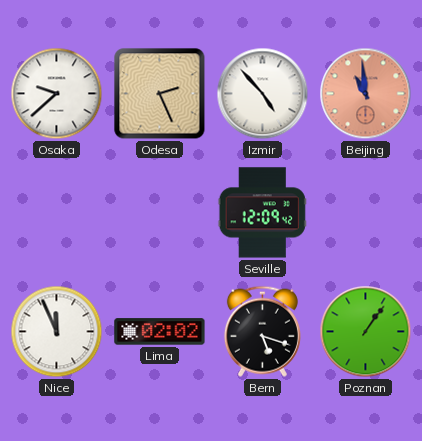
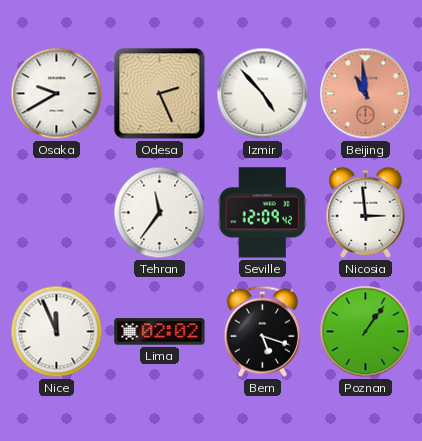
Osaka: 9:38 -> 9:40 (57, 94)
Tehran: none -> 11:36 (160, 213)
Nicosia: none -> 2:59 (366, 212)
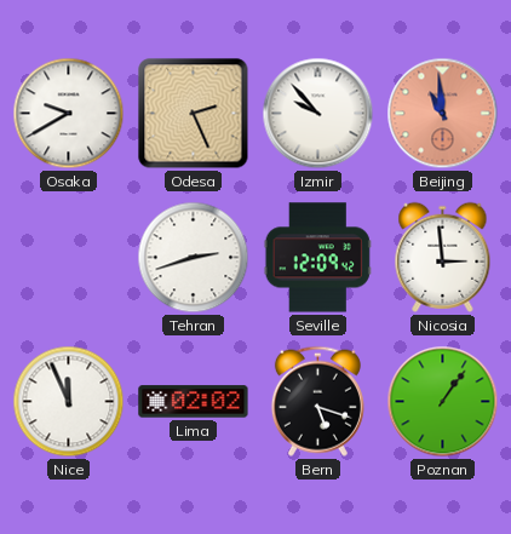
Izmir: 4:53 -> 9:53 (318, 114)
Tehran: 11:36 -> 2:42 (194, 258)
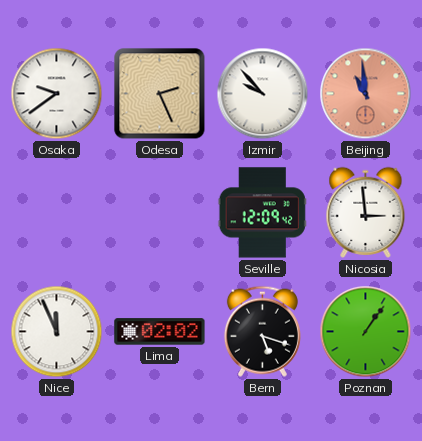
Osaka: 9:40 -> 9:39 (57, 94)
Tehran: 2:42 -> none (194, 258)
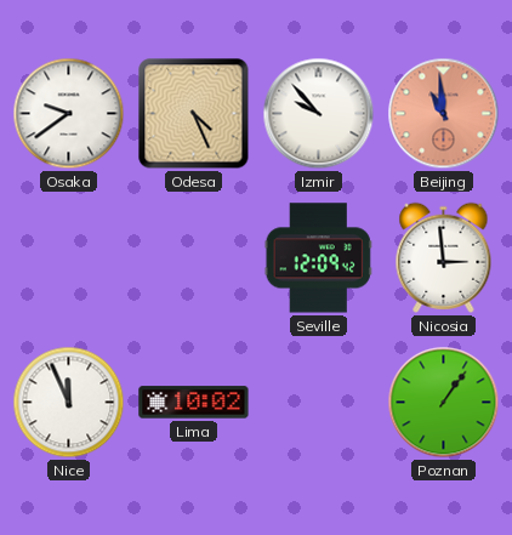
Odesa: 2:26 -> 4:26 (194, 114)
Lima: 02:02 -> 10:02 (194, 403)
Bern: 5:18 -> none (262, 331)
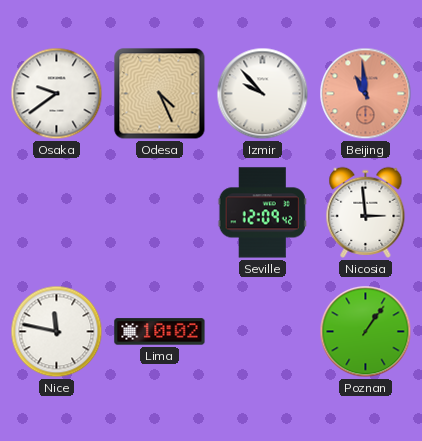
Nice: 11:56 -> 11:47 (57, 332)
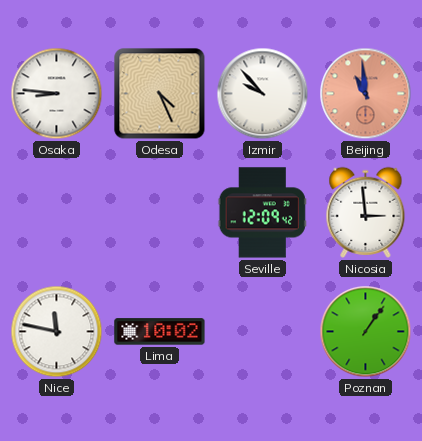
Osaka: 9:39 -> 8:46 (57, 94)
